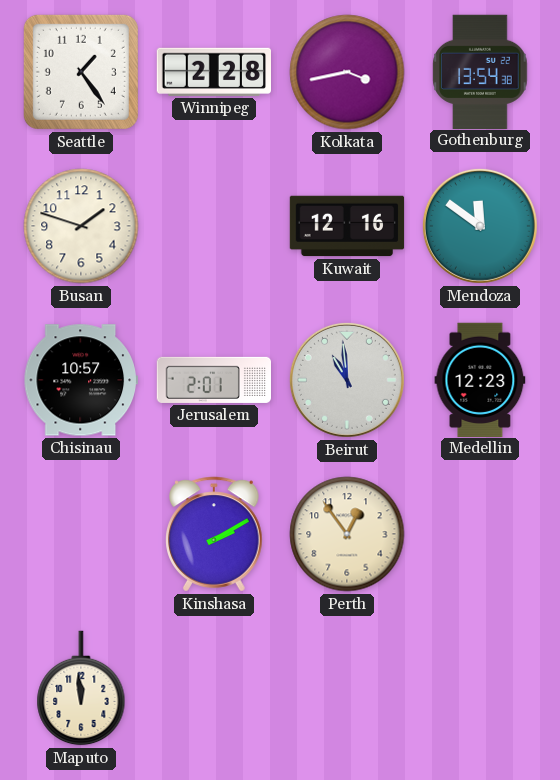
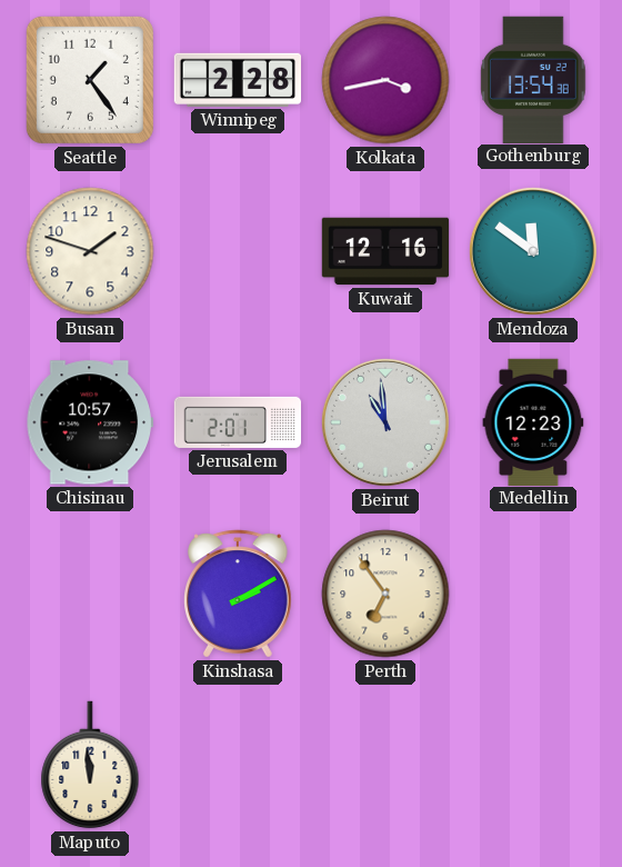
Perth: 12:54 -> 6:54 (385, 594)
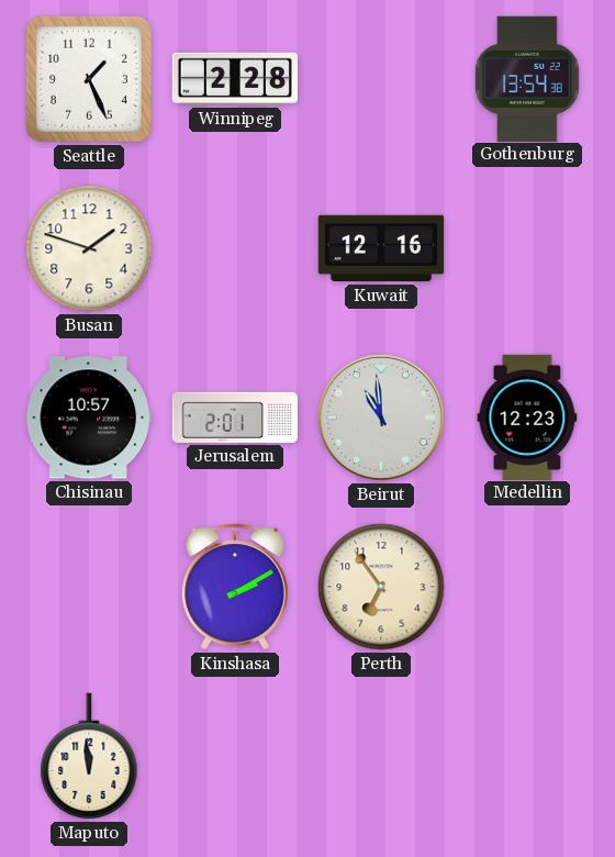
Seattle: 1:24 -> 1:26 (89, 79)
Kolkata: 3:43 -> none (385, 80)
Mendoza: 11:51 -> none (533, 251)
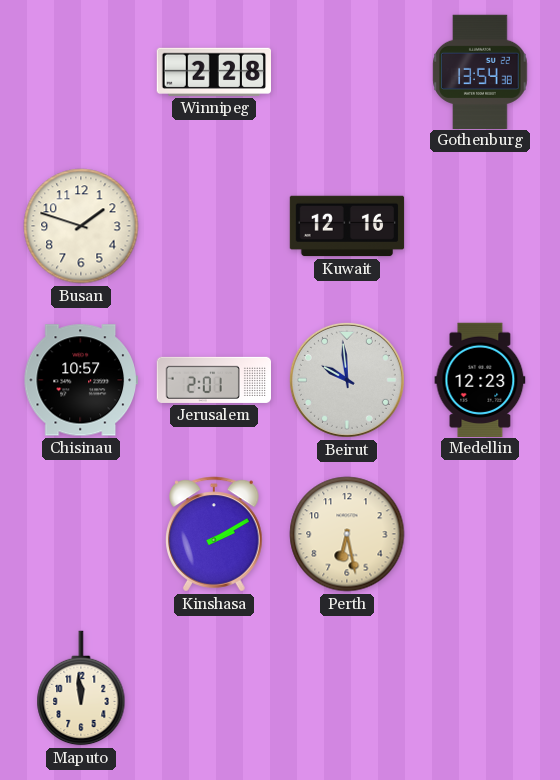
Seattle: 1:26 -> none (89, 79)
Beirut: 10:59 -> 9:59 (347, 380)
Perth: 6:54 -> 6:28 (347, 534)
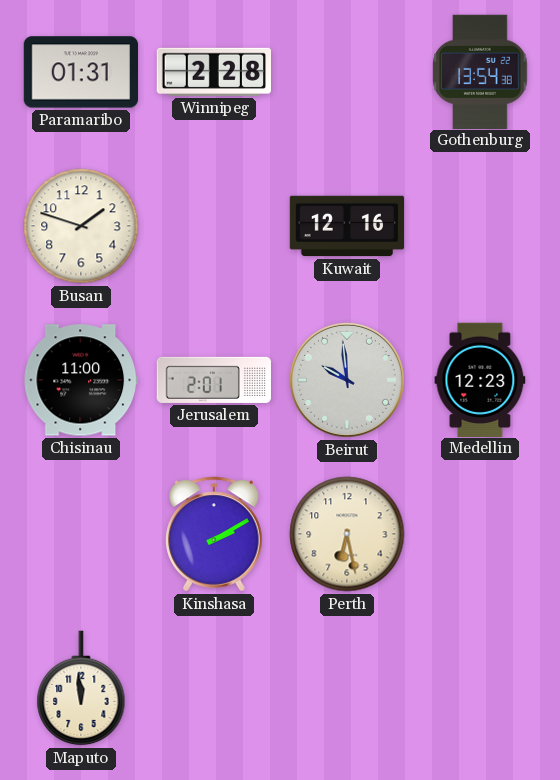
Paramaribo: none -> 01:31 (80, 72)
Chisinau: 10:57 -> 11:00 (80, 380)
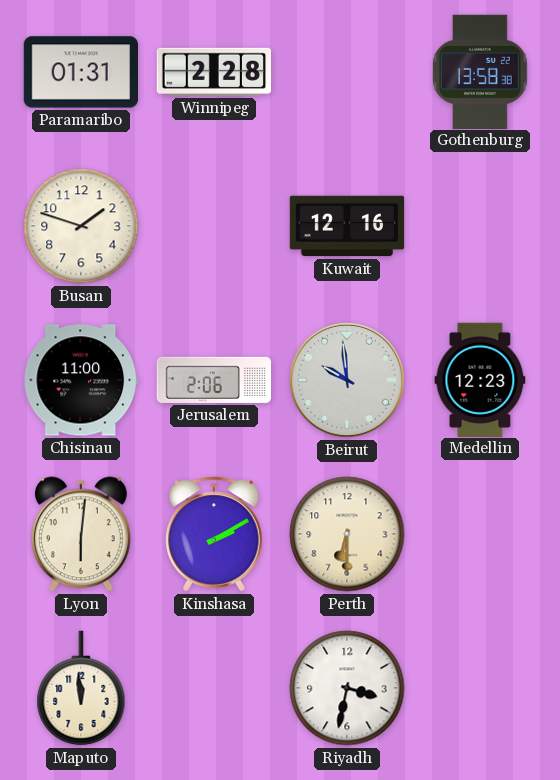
Gothenburg: 13:54 -> 13:58 (480, 71)
Jerusalem: 2:01 -> 2:06 (213, 380)
Lyon: none -> 6:01 (82, 534)
Perth: 6:28 -> 6:30 (347, 534)
Riyadh: none -> 3:32 (347, 688)
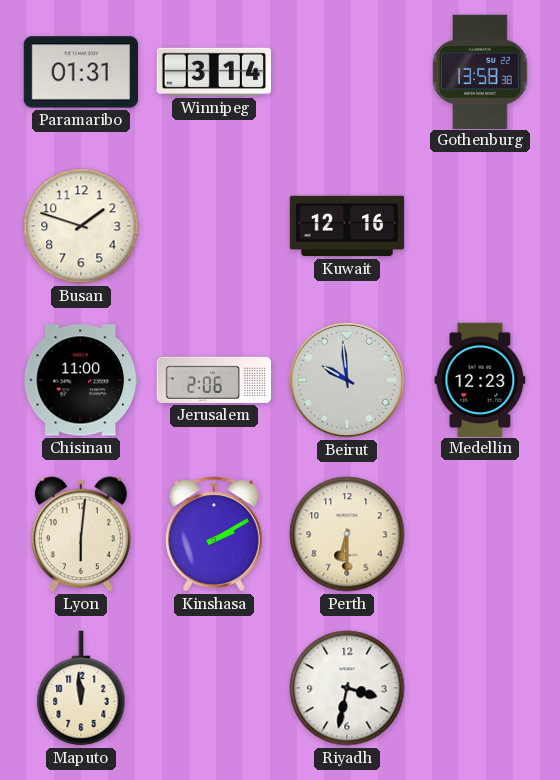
Winnipeg: 2:28 -> 3:14 (213, 72)
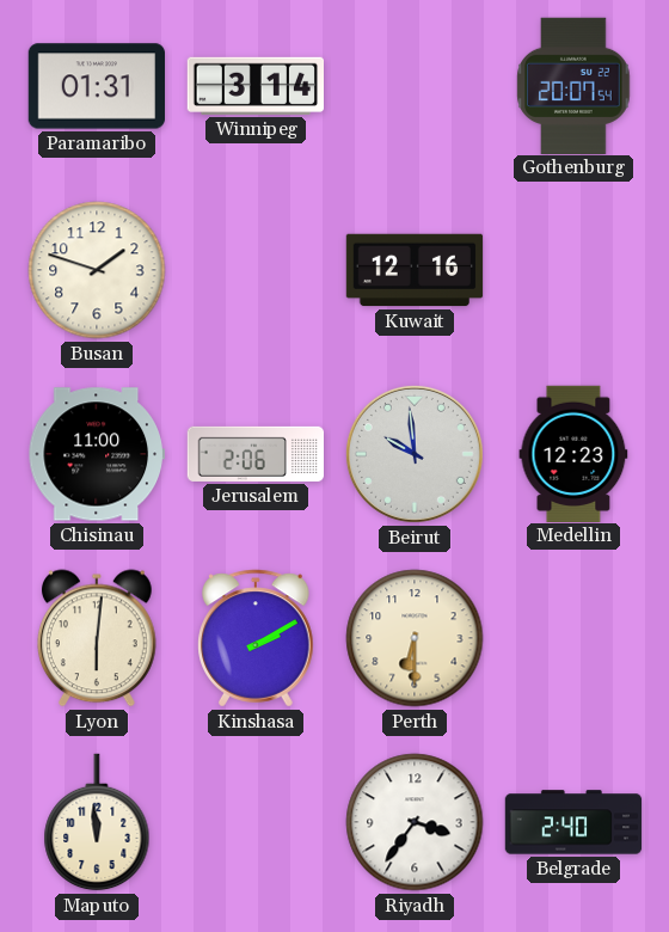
Gothenburg: 13:58 -> 20:07 (573, 85)
Riyadh: 3:32 -> 3:36 (415, 822)
Belgrade: none -> 2:40 (573, 822)
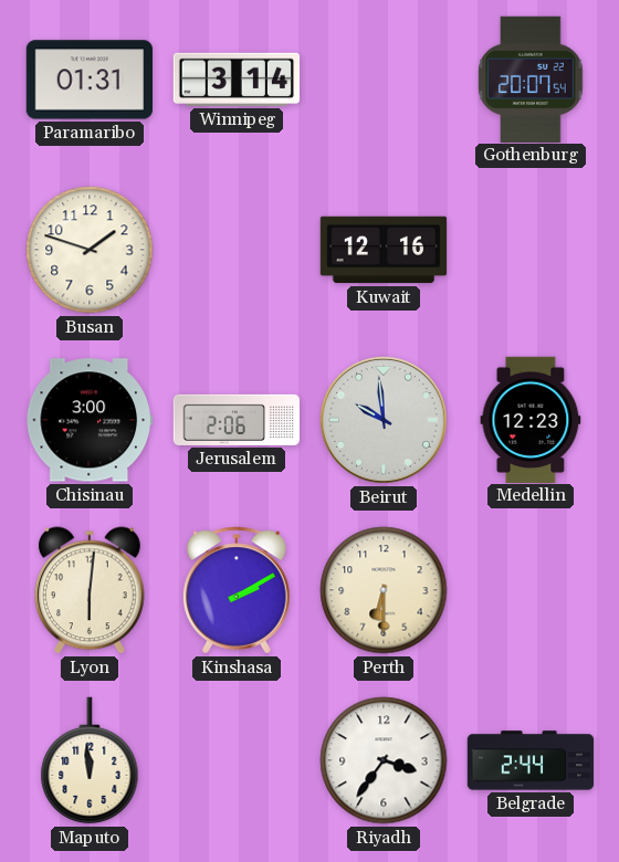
Chisinau: 11:00 -> 3:00 (88, 420)
Belgrade: 2:40 -> 2:44 (531, 760)
